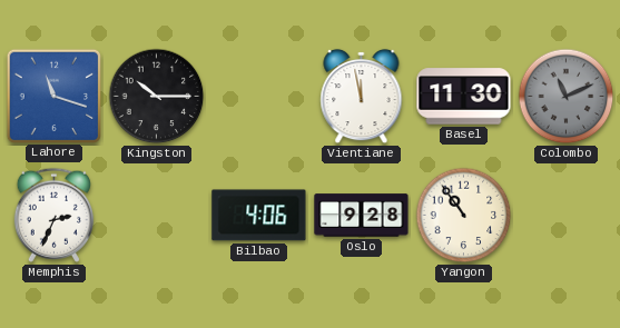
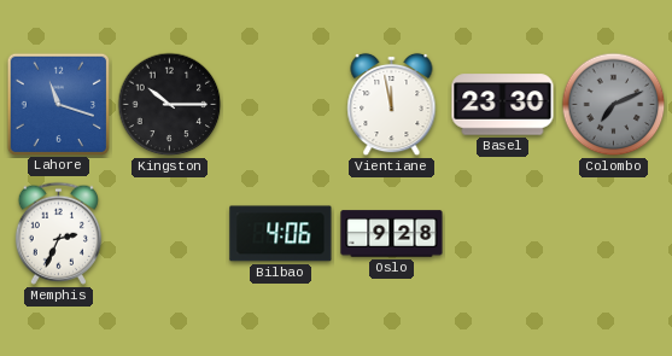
Basel: 11:30 -> 23:30 (503, 105)
Colombo: 11:11 -> 7:11 (614, 105)
Yangon: 10:54 -> none (464, 216)
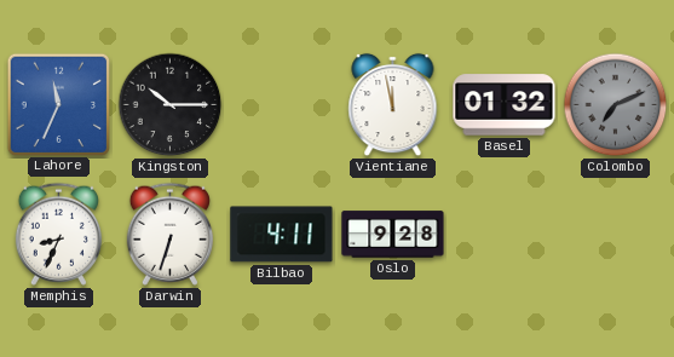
Lahore: 11:18 -> 11:34 (58, 104)
Basel: 23:30 -> 01:32 (505, 105)
Memphis: 2:34 -> 8:34 (58, 234)
Darwin: none -> 6:33 (169, 234)
Bilbao: 4:06 -> 4:11 (282, 235)
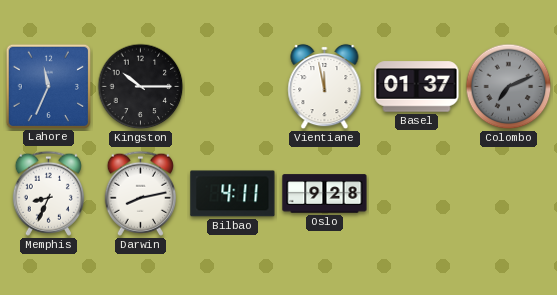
Basel: 01:32 -> 01:37 (417, 87)
Darwin: 6:33 -> 8:13 (140, 193)
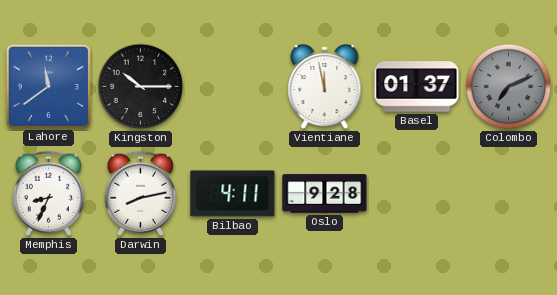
Lahore: 11:34 -> 11:39 (48, 86)
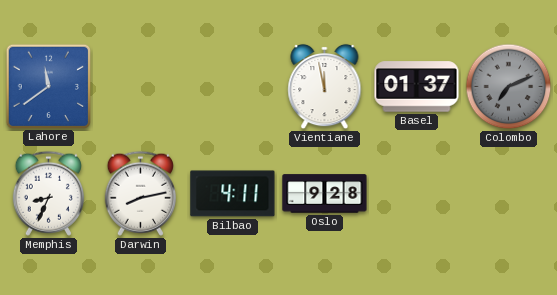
Kingston: 10:15 -> none (141, 87)
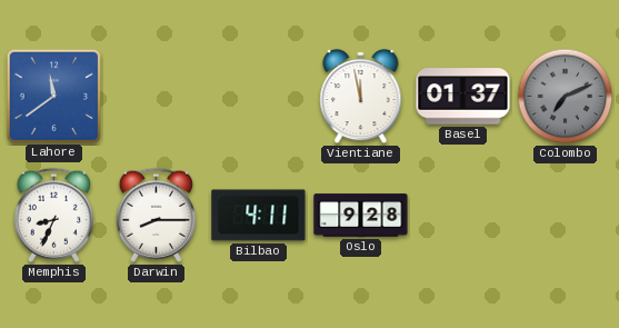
Darwin: 8:13 -> 8:15 (156, 215)
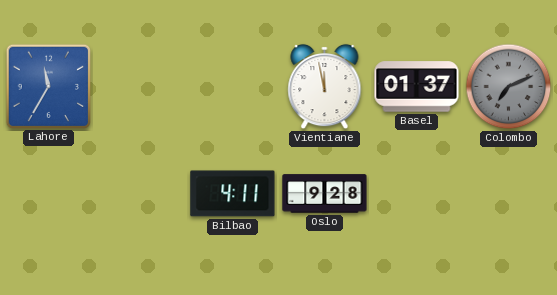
Lahore: 11:39 -> 11:35 (48, 86)
Memphis: 8:34 -> none (53, 215)
Darwin: 8:15 -> none (156, 215)
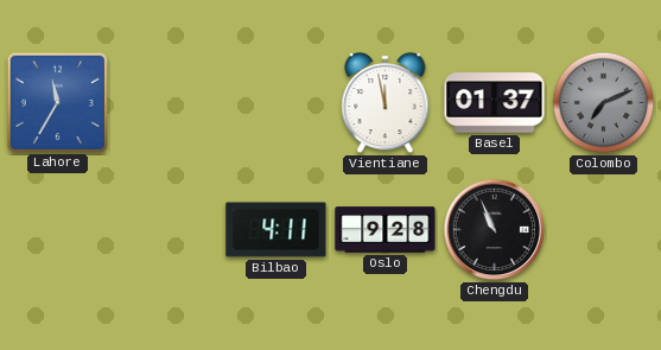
Chengdu: none -> 10:56 (495, 230)
